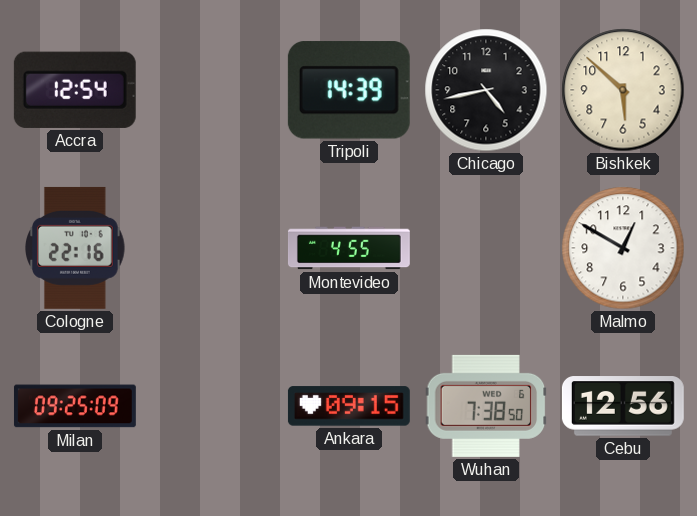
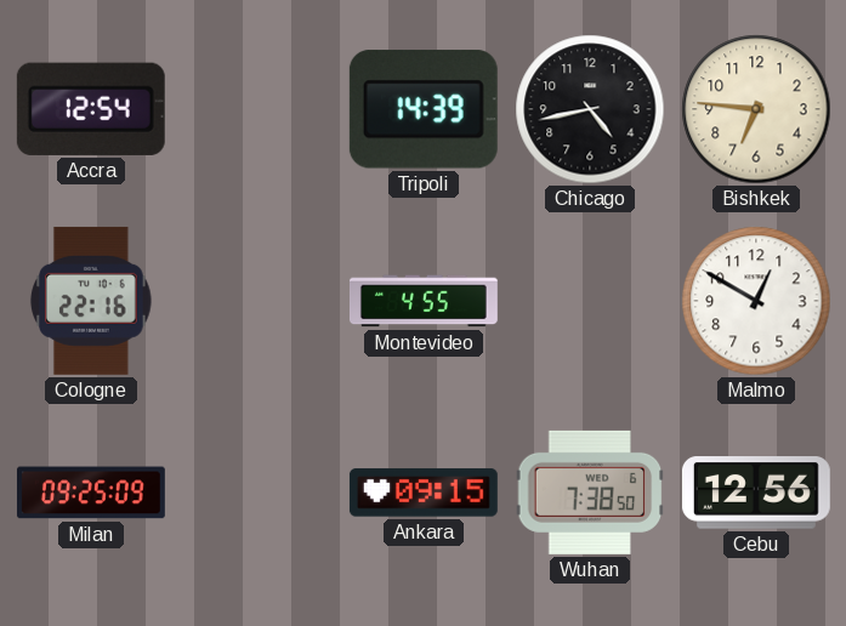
Bishkek: 5:52 -> 6:46 (756, 109)
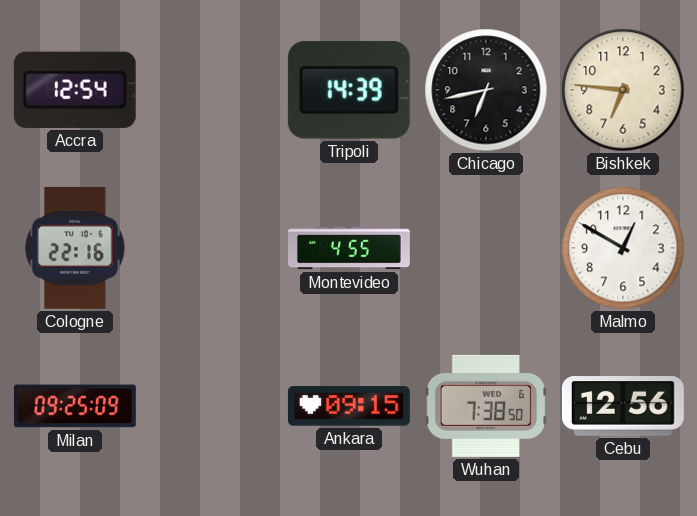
Chicago: 4:43 -> 6:43 (486, 90)
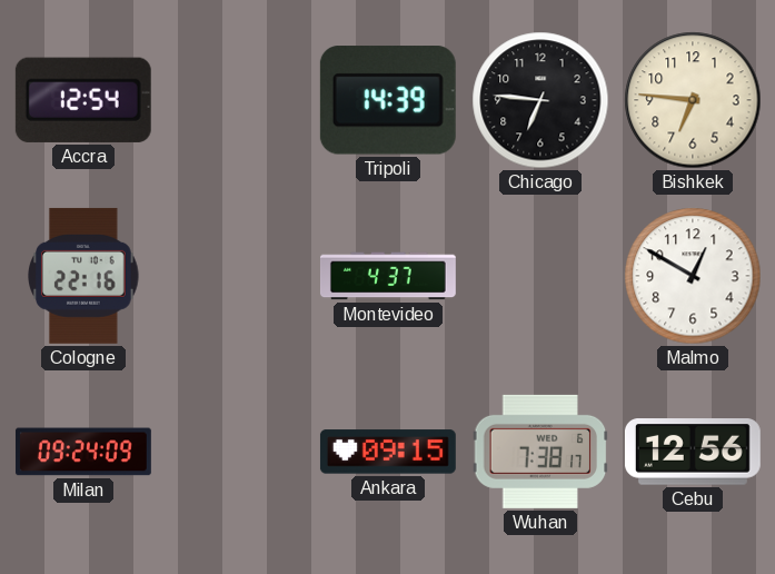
Chicago: 6:43 -> 6:46 (540, 100)
Montevideo: 4:55 -> 4:37 (388, 276)
Milan: 09:25 -> 09:24 (83, 452)
Wuhan: 7:38:50 -> 7:38:17 (540, 452)
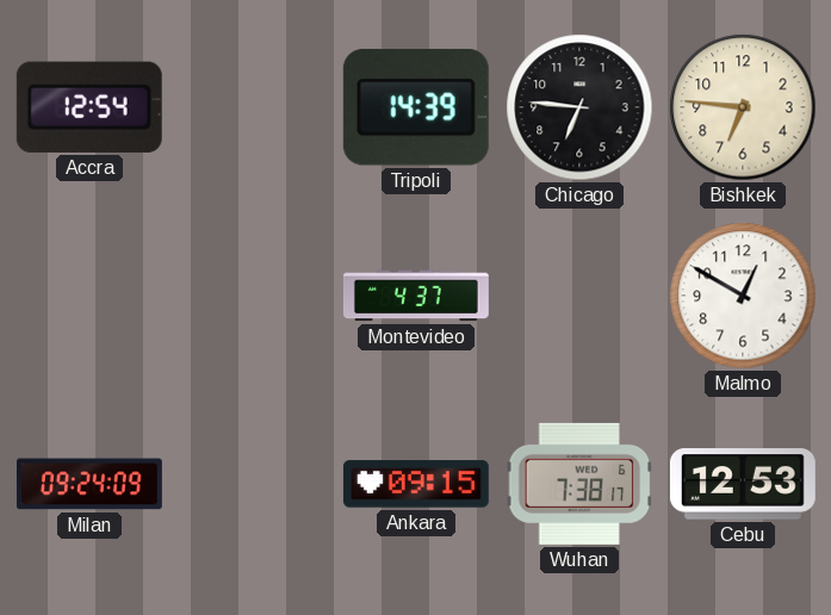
Cologne: 22:16 -> none (85, 276)
Cebu: 12:56 -> 12:53 (743, 484)
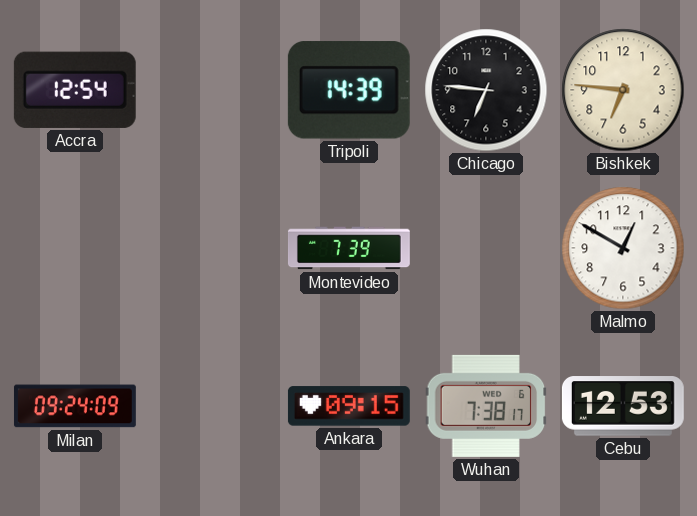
Montevideo: 4:37 -> 7:39 (349, 248)
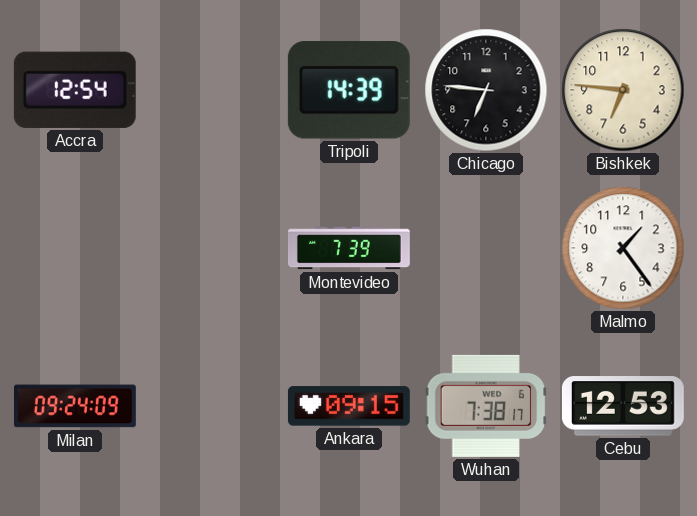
Malmo: 12:50 -> 1:24 (623, 248)
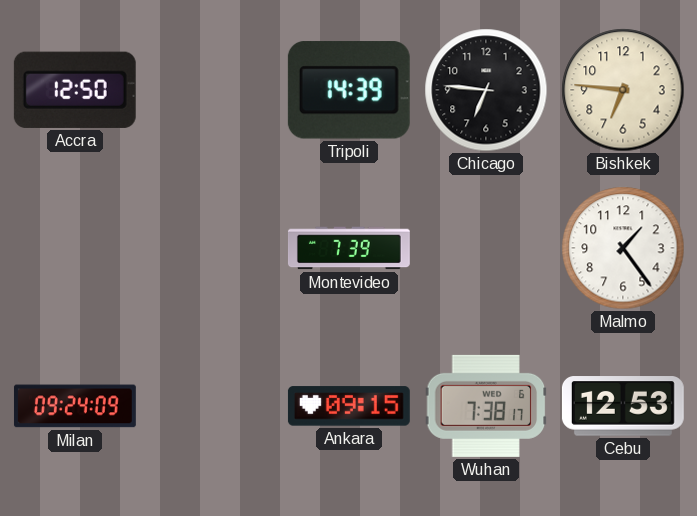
Accra: 12:54 -> 12:50 (75, 90)
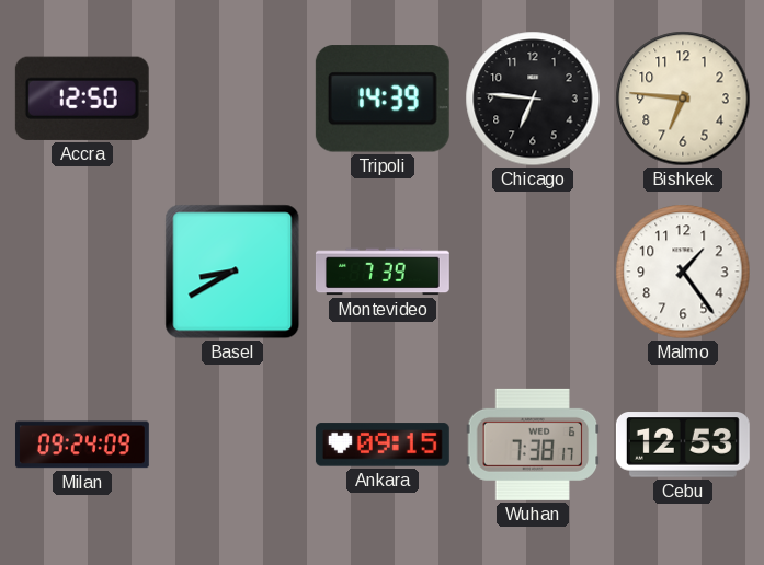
Basel: none -> 8:40 (232, 272)
